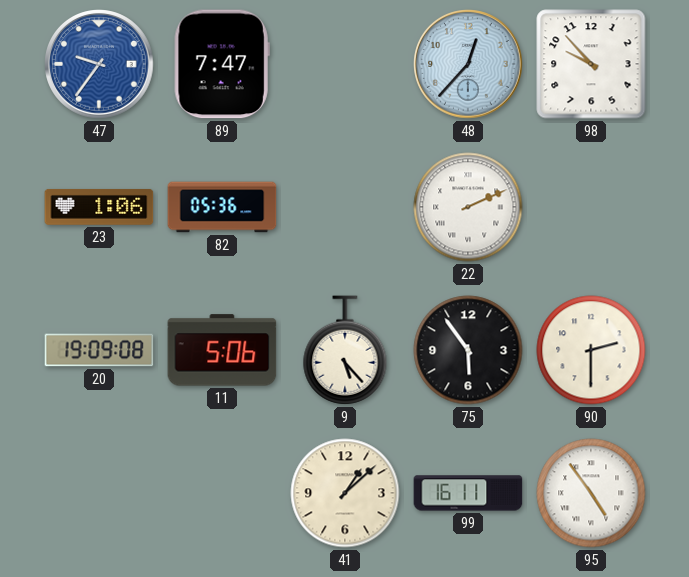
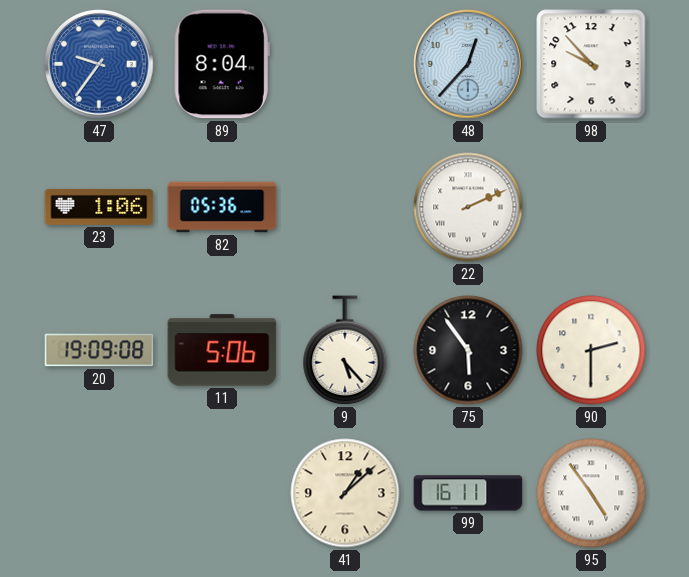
89: 7:47 -> 8:04 (222, 64)
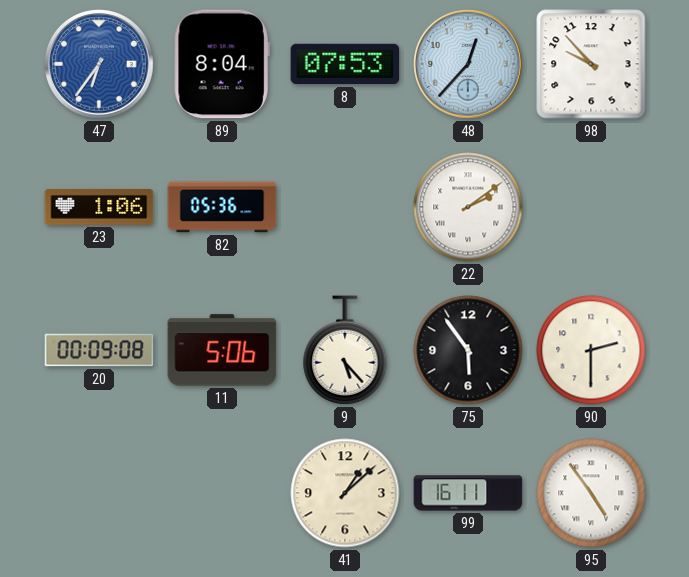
47: 9:36 -> 6:36 (99, 64)
8: none -> 07:53 (345, 64)
22: 2:11 -> 2:09 (468, 207)
20: 19:09 -> 00:09 (99, 350)
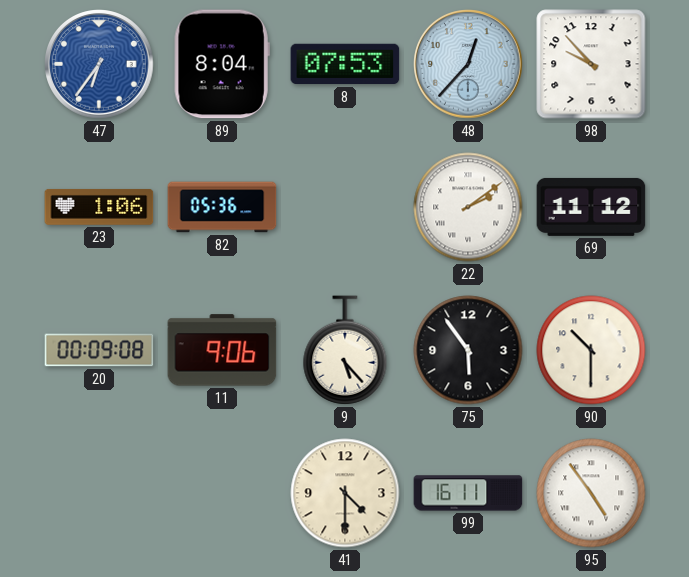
69: none -> 11:12 (591, 207)
11: 5:06 -> 9:06 (222, 350)
90: 2:30 -> 10:30 (591, 350)
41: 1:08 -> 4:30 (345, 493)
